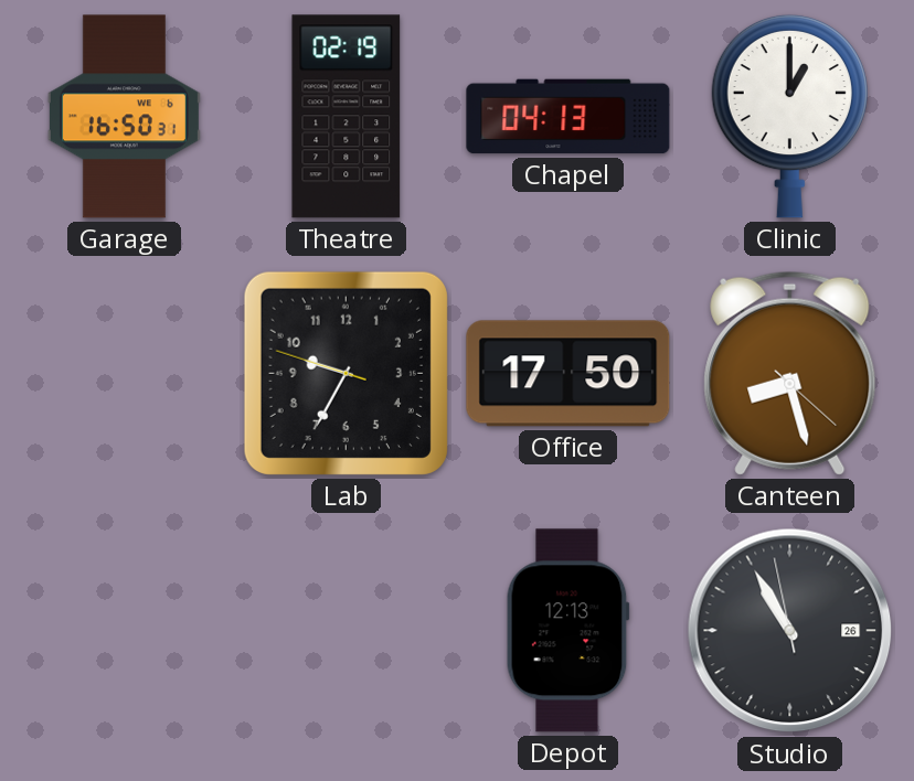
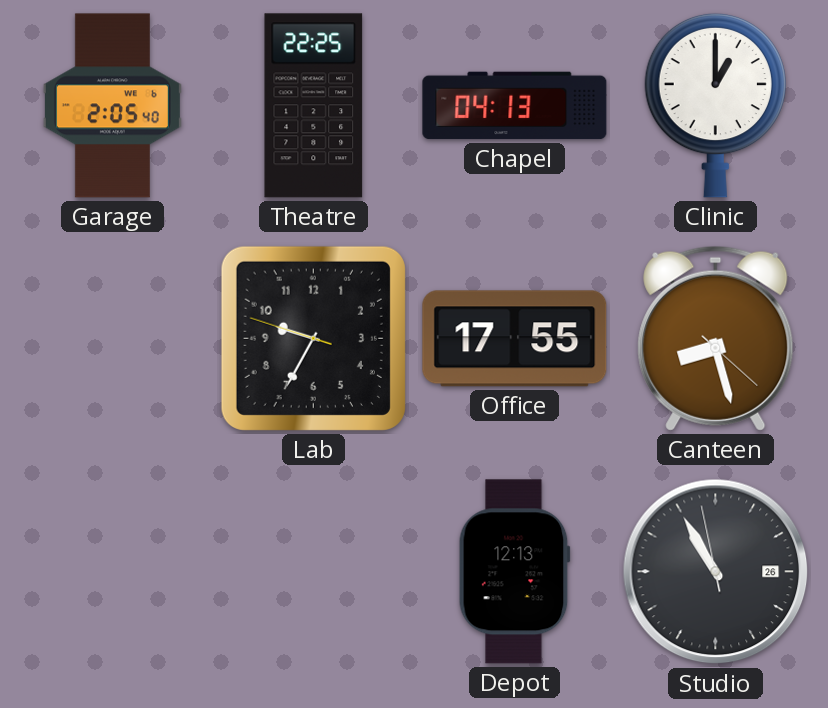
Garage: 16:50 -> 2:05 (112, 106)
Theatre: 02:19 -> 22:25 (314, 106)
Office: 17:50 -> 17:55 (515, 339)
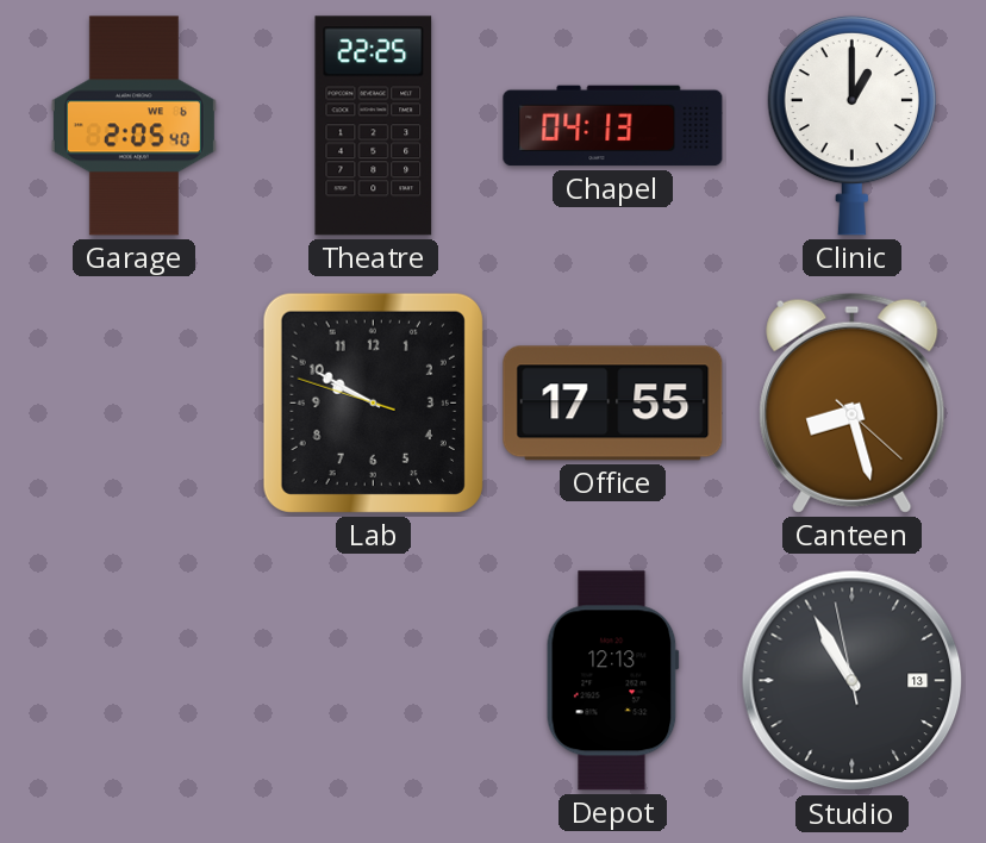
Lab: 9:34 -> 9:49 (373, 402)
Studio date: 26 -> 13 (853, 681)
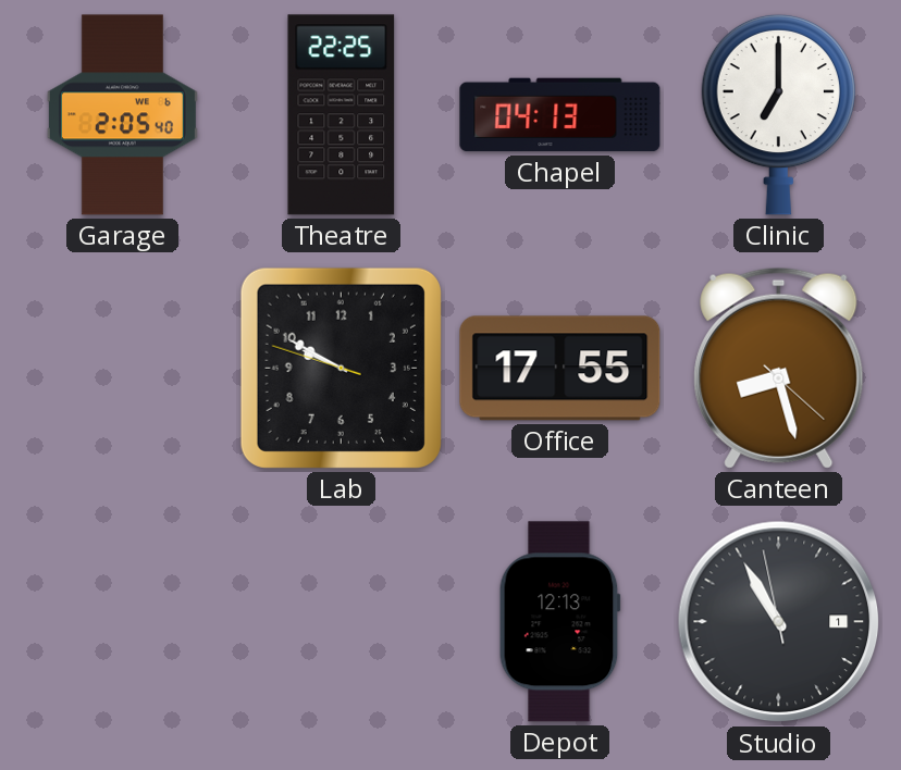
Clinic: 1:00 -> 7:00 (778, 114)
Studio date: 13 -> 1 (779, 622)
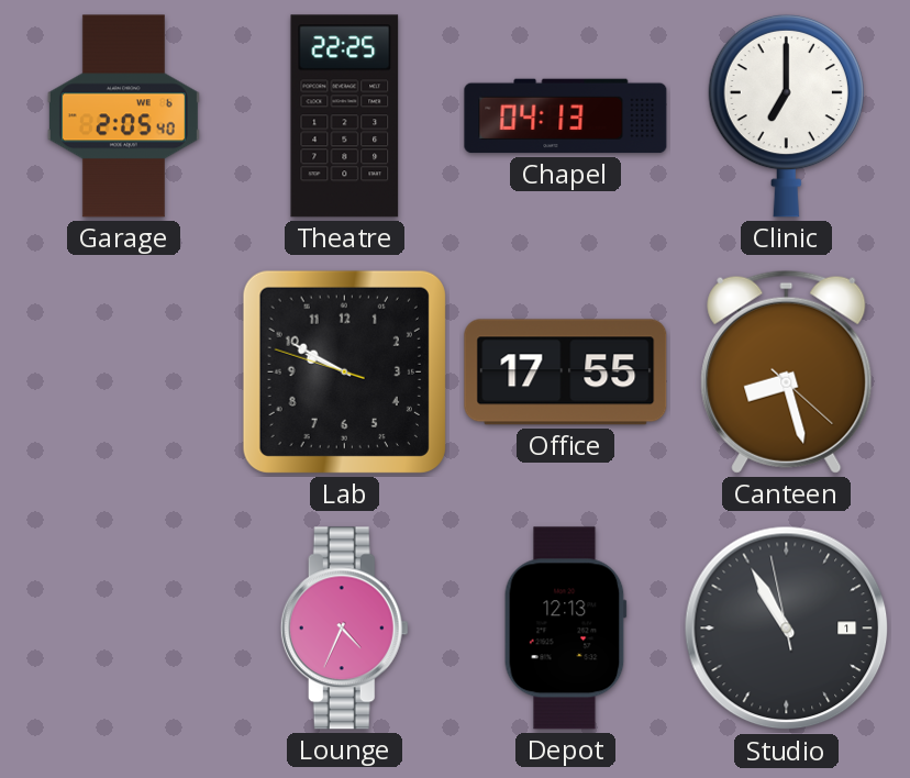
Lounge: none -> 4:34 (344, 629)
